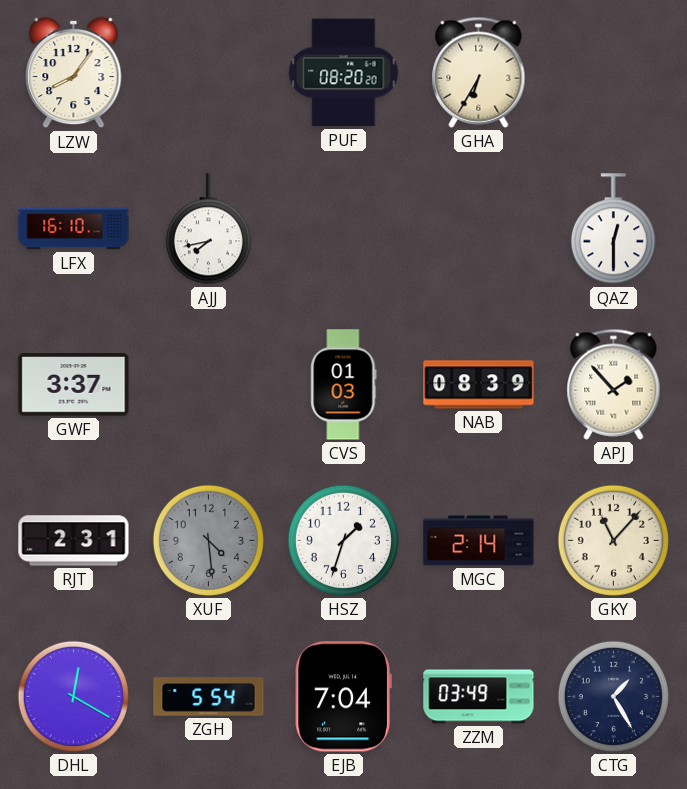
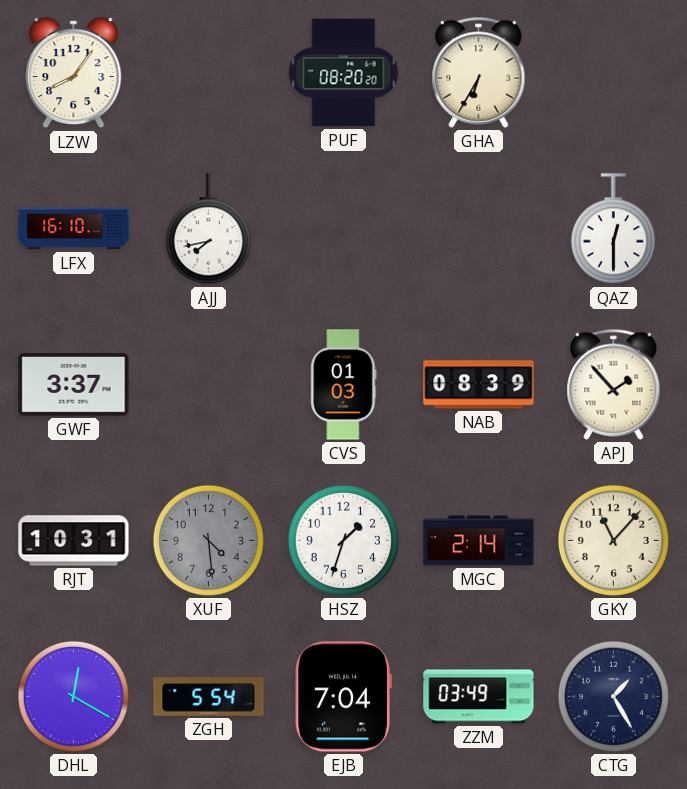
RJT: 2:31 -> 10:31 (74, 541)
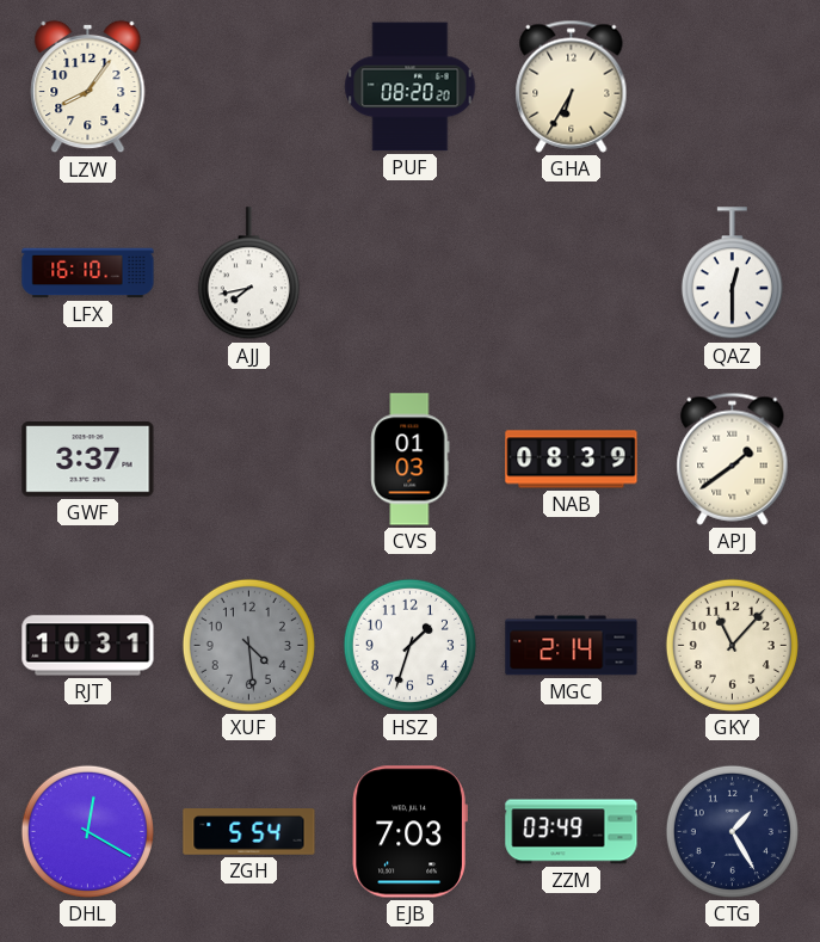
APJ: 1:53 -> 1:39 (733, 458)
EJB: 7:04 -> 7:03 (409, 832)
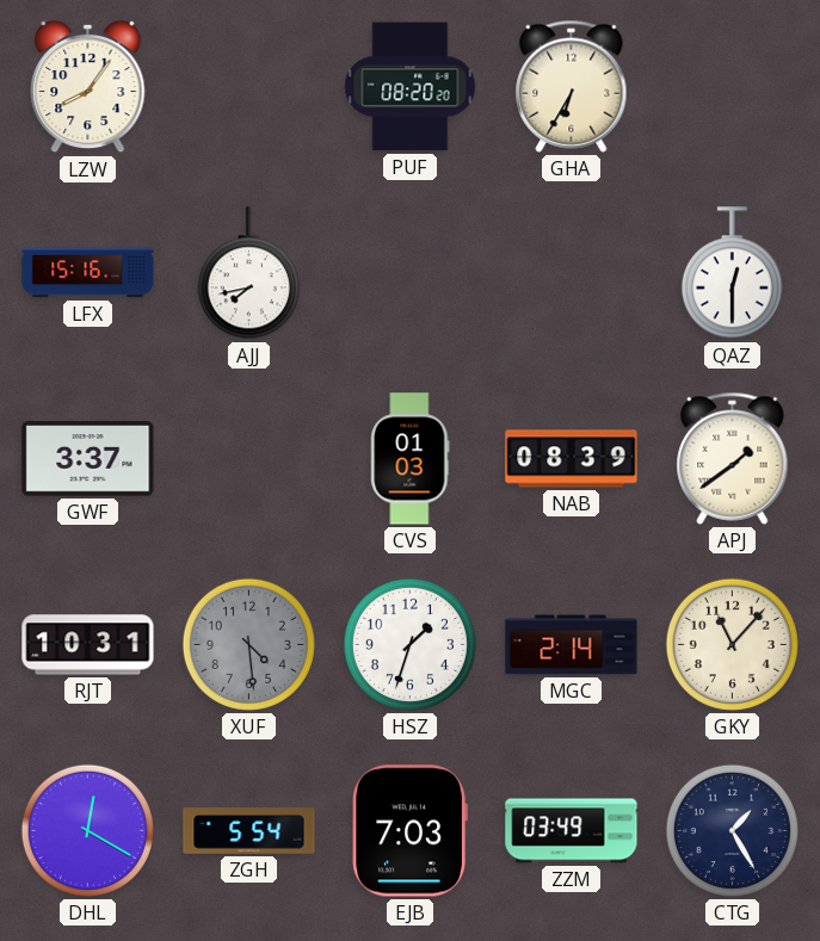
LFX: 16:10 -> 15:16 (88, 273)
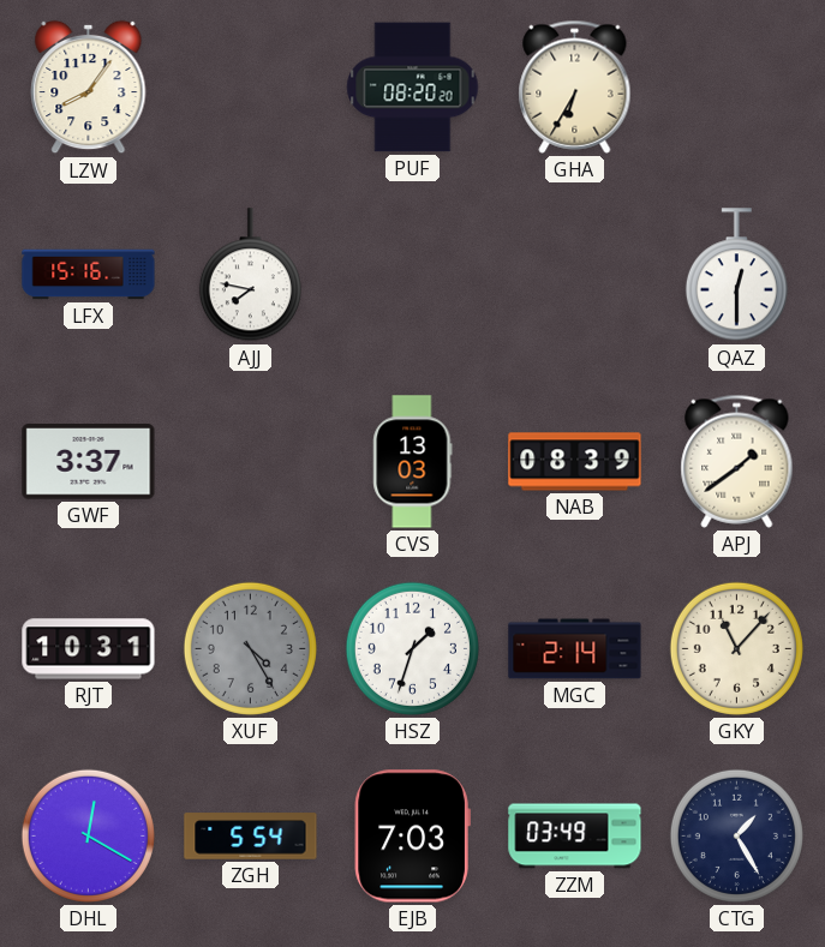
AJJ: 7:43 -> 7:47 (250, 275)
CVS: 01:03 -> 13:03 (413, 462)
XUF: 4:29 -> 4:25 (250, 648)
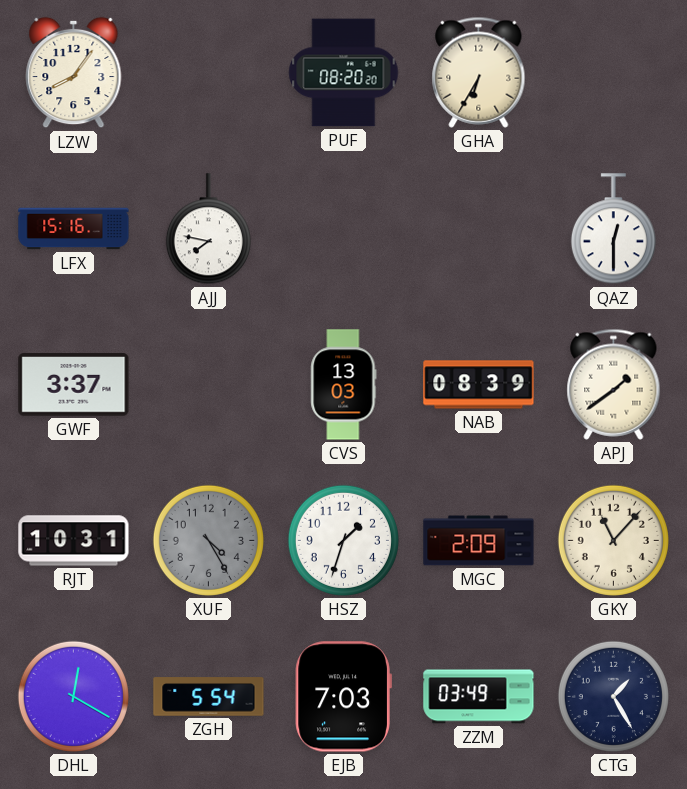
MGC: 2:14 -> 2:09 (479, 541)
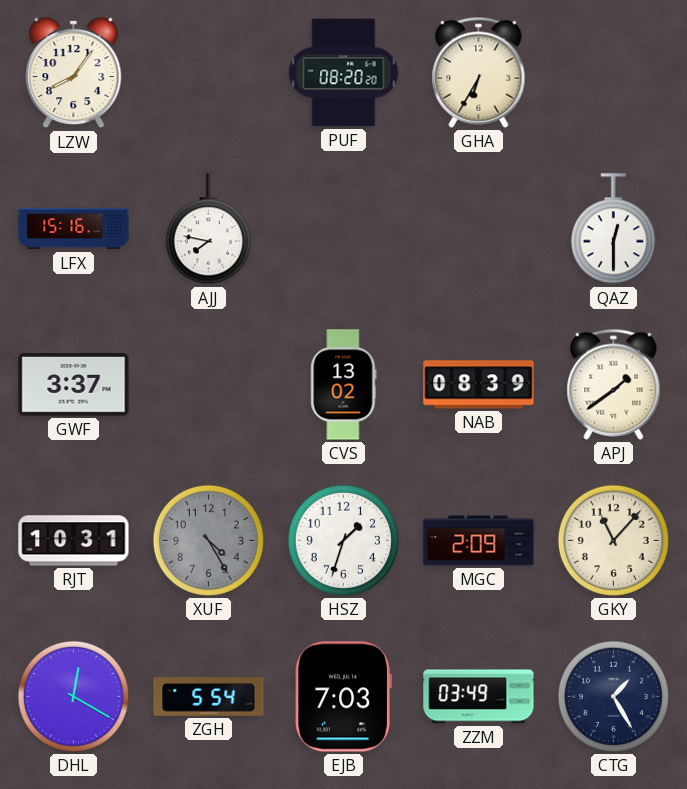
CVS: 13:03 -> 13:02 (344, 385)
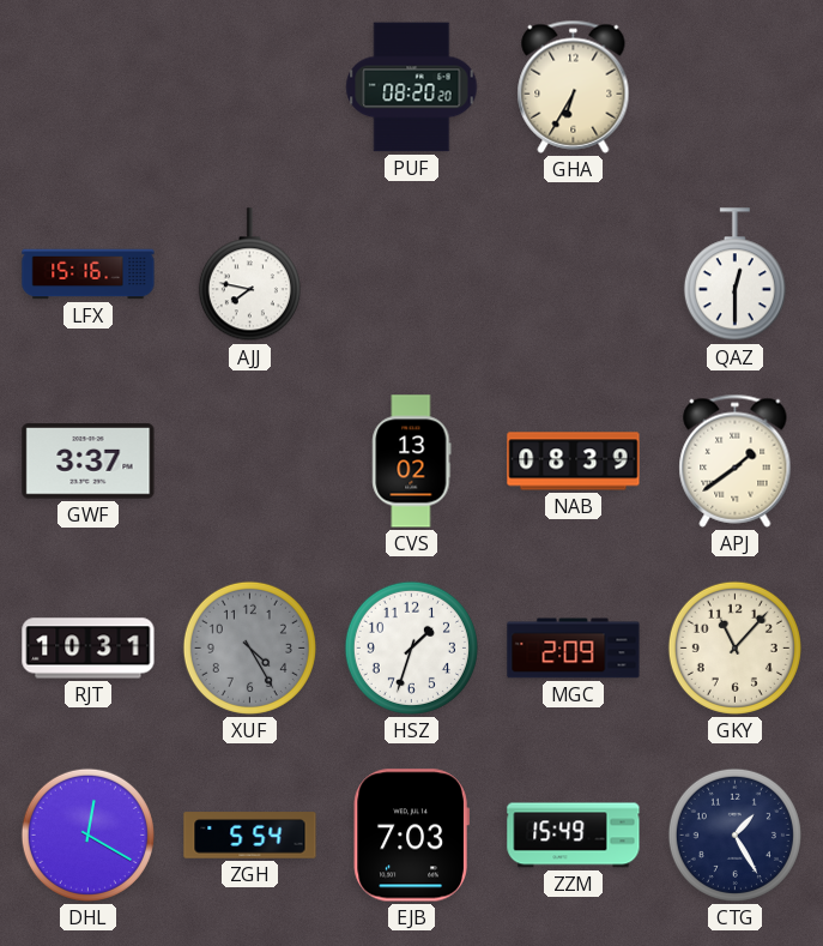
LZW: 8:06 -> none (74, 73)
ZZM: 03:49 -> 15:49 (574, 836)
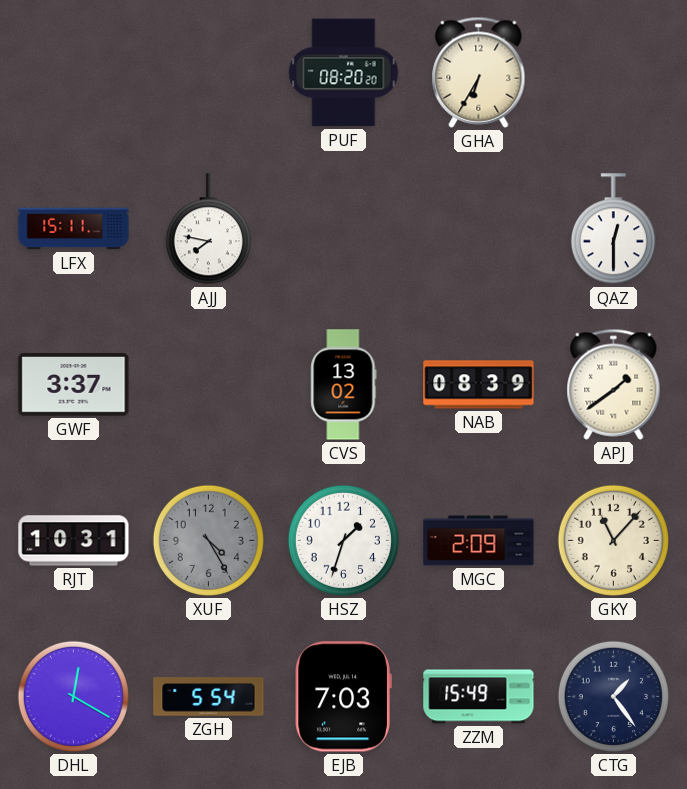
LFX: 15:16 -> 15:11 (74, 229)
CTG: 1:25 -> 1:24 (613, 696)
